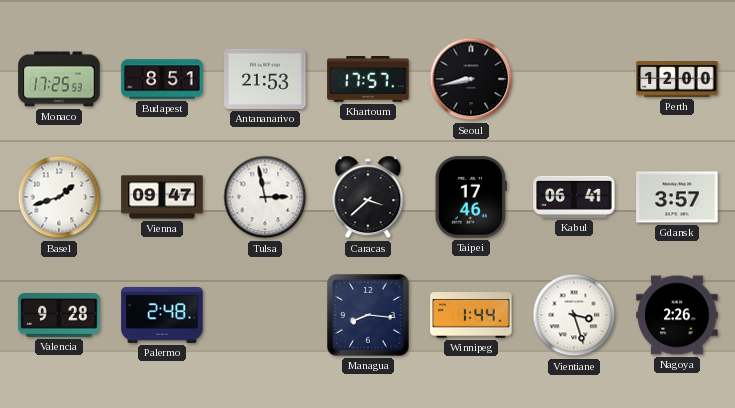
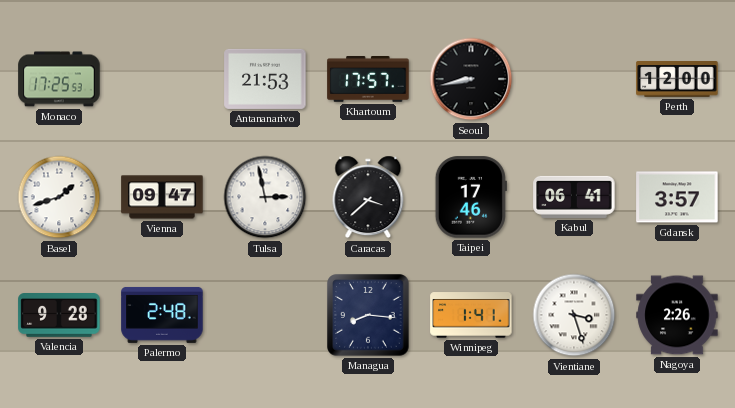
Budapest: 8:51 -> none (162, 79)
Winnipeg: 1:44 -> 1:41 (471, 315)
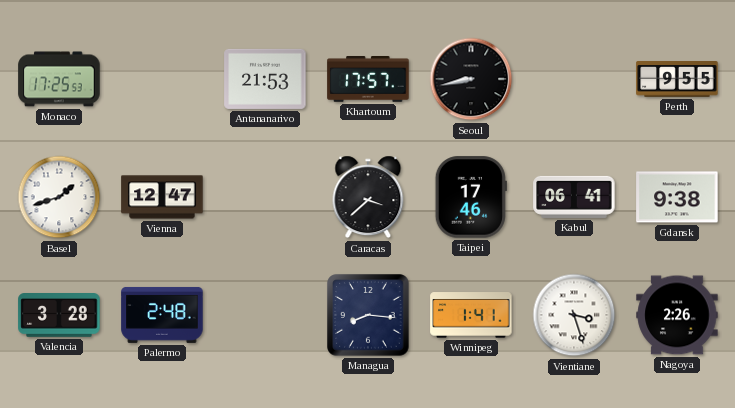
Perth: 12:00 -> 9:55 (677, 80)
Vienna: 09:47 -> 12:47 (162, 197)
Tulsa: 2:58 -> none (265, 197)
Gdansk: 3:57 -> 9:38 (677, 197)
Valencia: 9:28 -> 3:28 (59, 316)
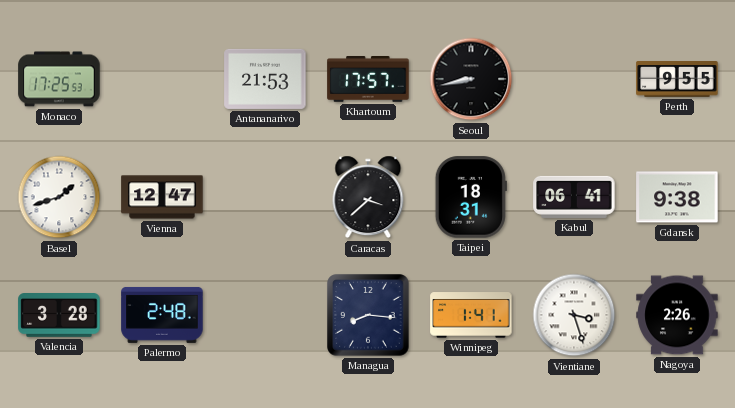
Taipei: 17:46 -> 18:31 (471, 197)
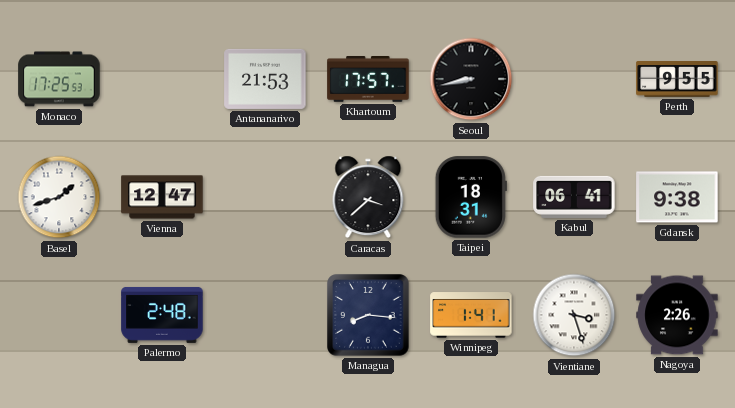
Valencia: 3:28 -> none (59, 316)
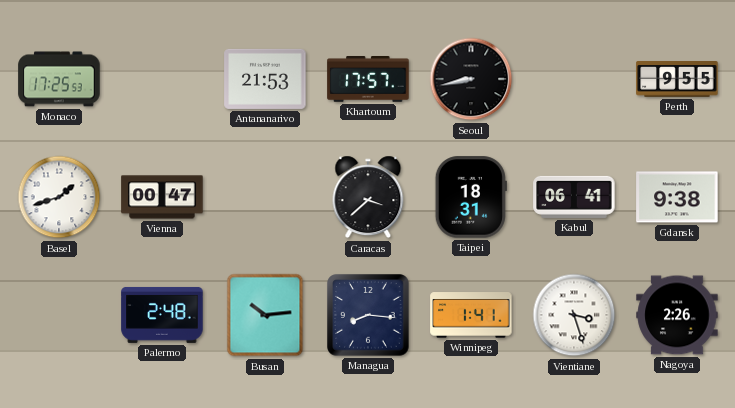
Vienna: 12:47 -> 00:47 (162, 197)
Busan: none -> 10:14 (265, 315)
